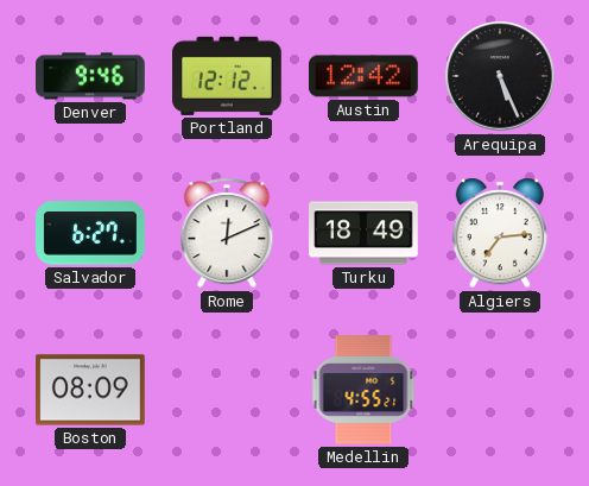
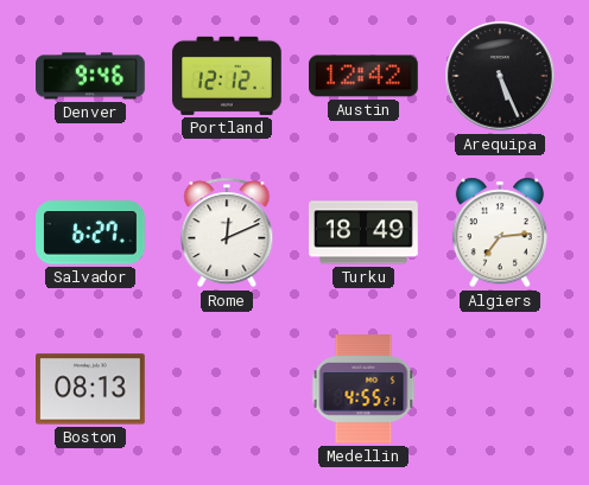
Boston: 08:09 -> 08:13 (91, 389)
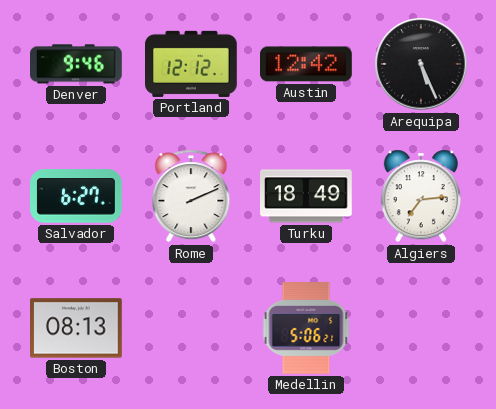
Rome: 12:11 -> 2:11 (191, 196)
Medellin: 4:55 -> 5:06 (306, 328)
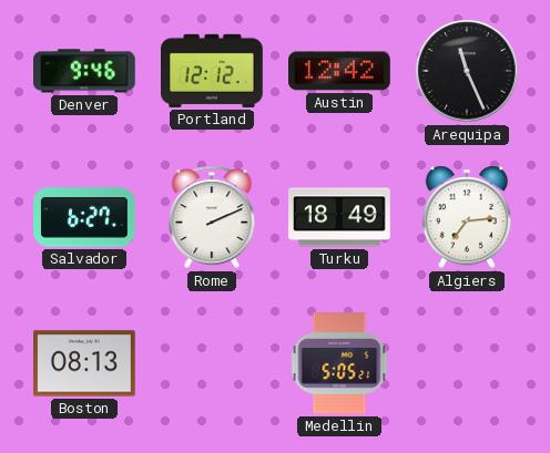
Arequipa: 5:26 -> 11:26 (467, 71)
Medellin: 5:06 -> 5:05 (339, 363)
